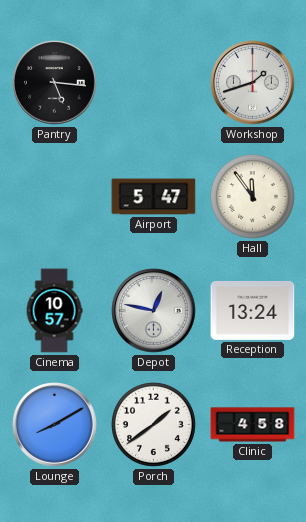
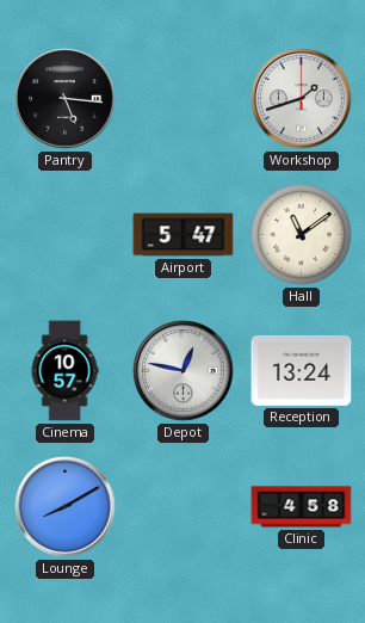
Hall: 11:54 -> 11:09 (301, 234)
Porch: 1:39 -> none (153, 424)
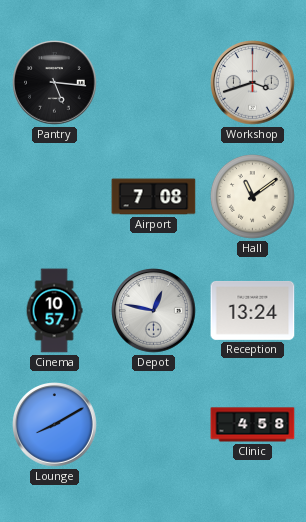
Workshop: 1:42 -> 3:42 (253, 83)
Airport: 5:47 -> 7:08 (154, 197)
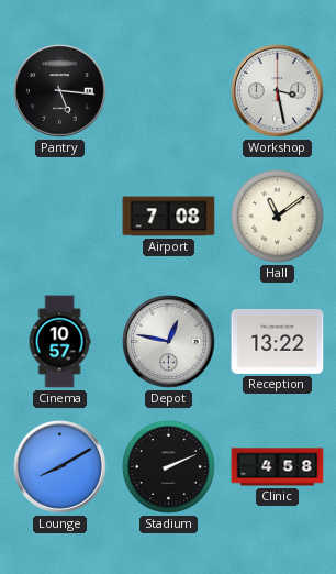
Workshop: 3:42 -> 3:28 (278, 91)
Reception: 13:24 -> 13:22 (278, 341)
Stadium: none -> 2:11 (168, 466)
